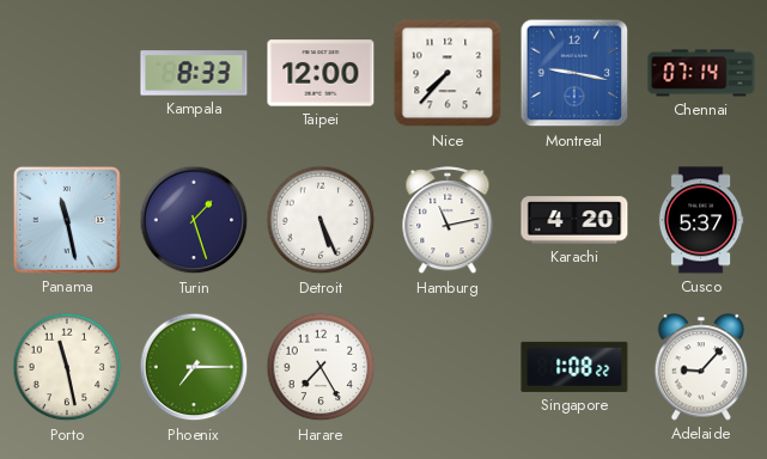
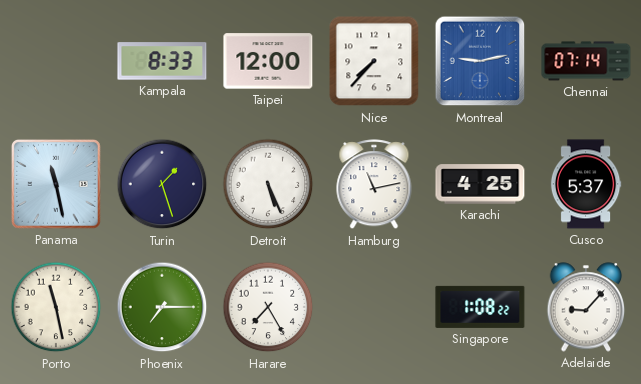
Montreal: 9:17 -> 9:13 (480, 61)
Karachi: 4:20 -> 4:25 (480, 184)
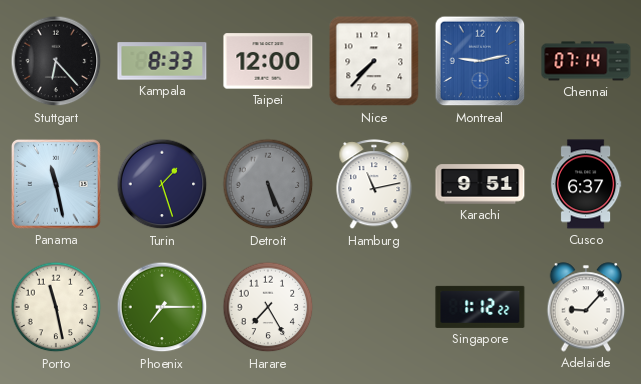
Stuttgart: none -> 6:23 (56, 61)
Detroit dial: white -> grey (268, 184)
Karachi: 4:25 -> 9:51 (480, 184)
Cusco: 5:37 -> 6:37 (586, 184)
Singapore: 1:08 -> 1:12 (480, 307)
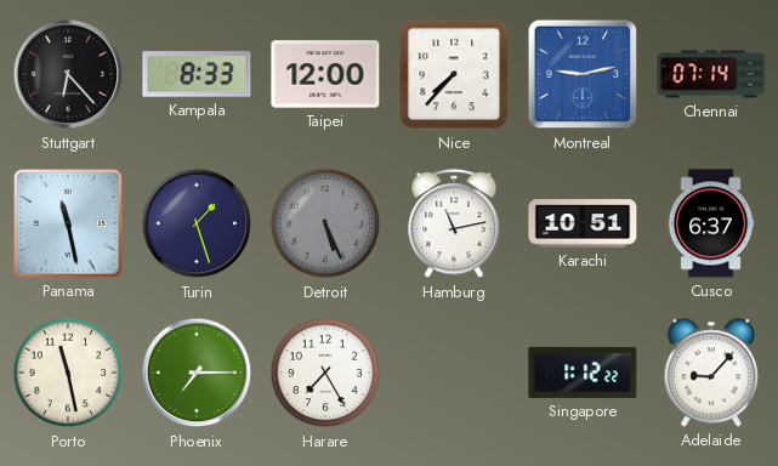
Karachi: 9:51 -> 10:51 (583, 223)
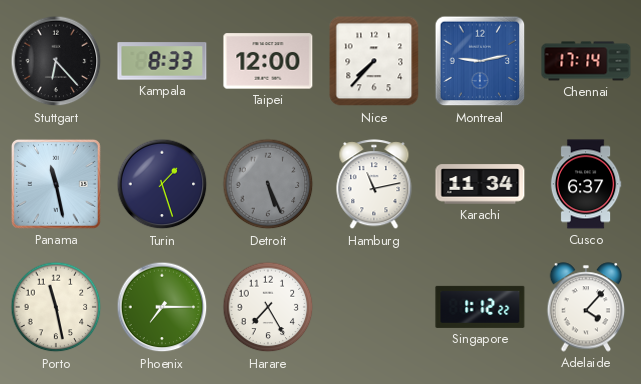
Chennai: 07:14 -> 17:14 (586, 61)
Karachi: 10:51 -> 11:34 (480, 184)
Adelaide: 9:07 -> 4:07 (586, 307)
